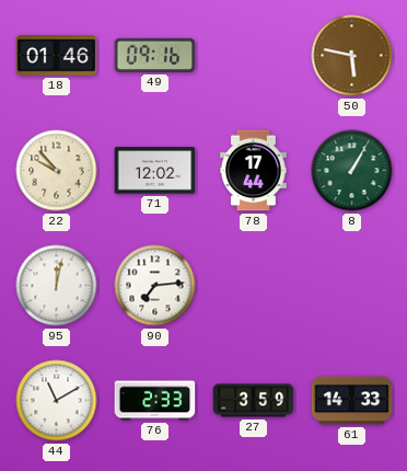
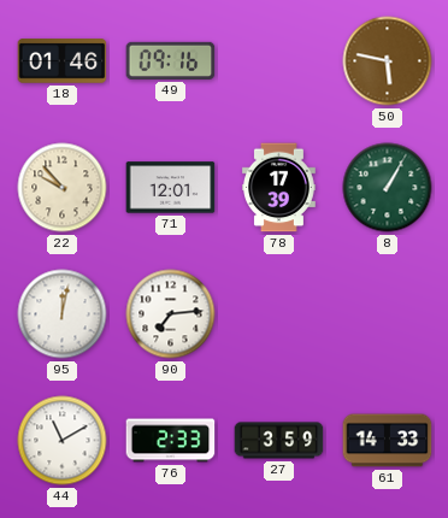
71: 12:02 -> 12:01 (171, 188)
78: 17:44 -> 17:39 (279, 188)
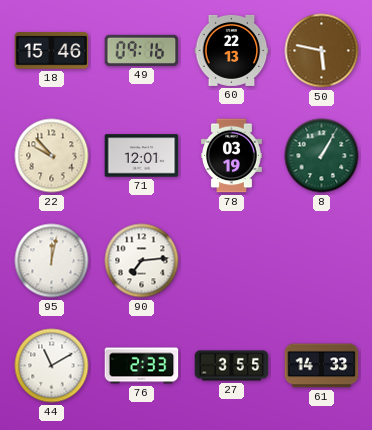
18: 01:46 -> 15:46 (52, 51)
60: none -> 22:13 (232, 50)
78: 17:39 -> 03:19 (232, 156)
27: 3:59 -> 3:55 (232, 366)
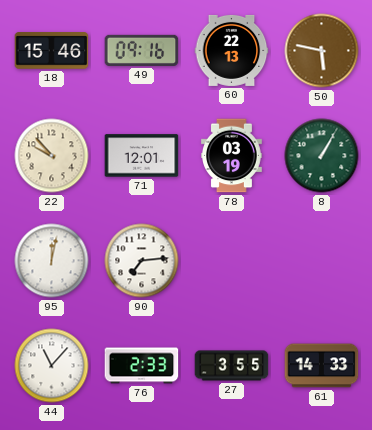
44: 11:10 -> 11:07 (52, 366)
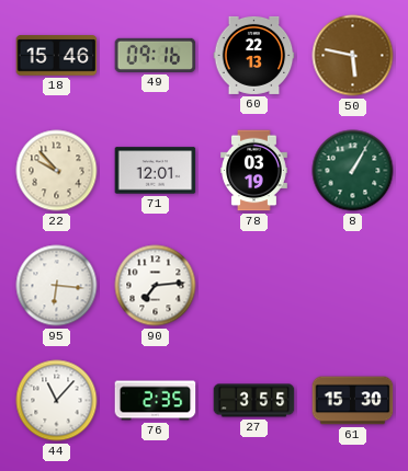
95: 12:02 -> 6:16 (57, 286)
76: 2:33 -> 2:35 (156, 401)
61: 14:33 -> 15:30 (353, 401)
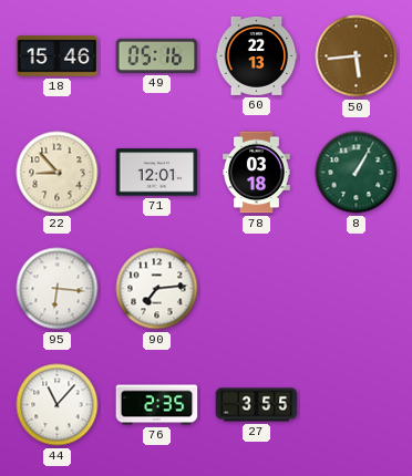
49: 09:16 -> 05:16 (157, 55)
50: 5:47 -> 5:44 (357, 56)
22: 9:53 -> 8:53 (58, 173)
78: 03:19 -> 03:18 (257, 173)
61: 15:30 -> none (353, 401)
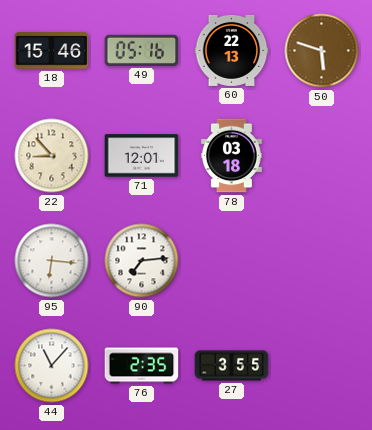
50: 5:44 -> 5:48 (322, 51)
8: 1:05 -> none (357, 173)
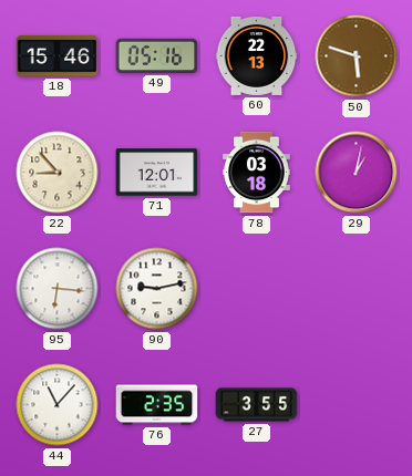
29: none -> 1:02 (357, 173)
90: 7:14 -> 9:13 (157, 289)
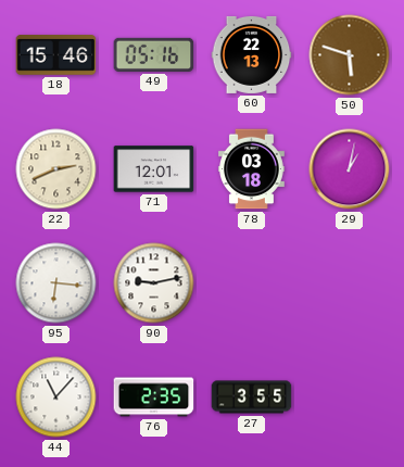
22: 8:53 -> 2:41 (56, 169)
